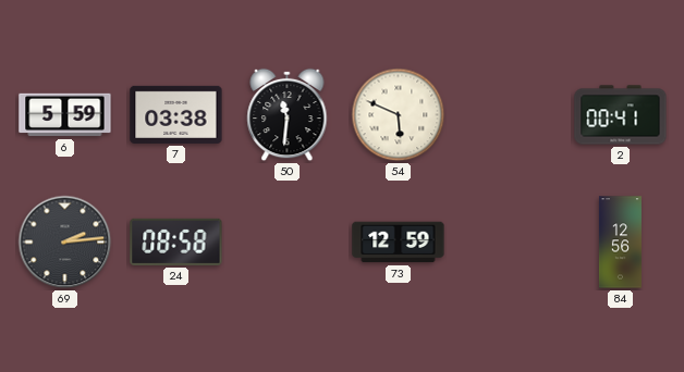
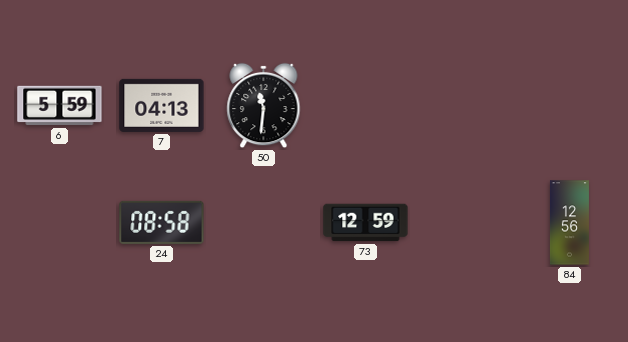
7: 03:38 -> 04:13 (162, 105)
54: 5:49 -> none (399, 115)
2: 00:41 -> none (621, 115)
69: 2:14 -> none (65, 243)
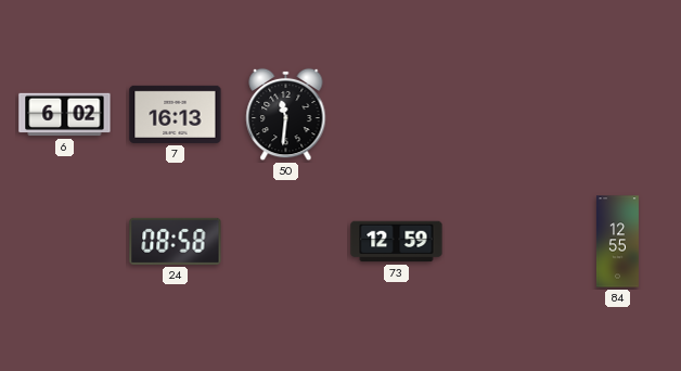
6: 5:59 -> 6:02 (65, 115)
7: 04:13 -> 16:13 (176, 114)
84: 12:56 -> 12:55 (617, 242)
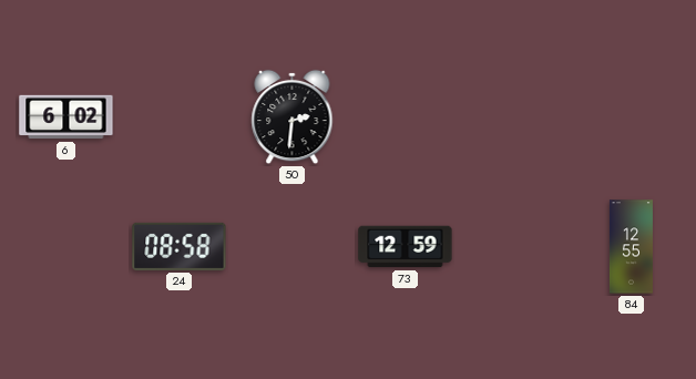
7: 16:13 -> none (176, 114)
50: 11:31 -> 2:31 (293, 117)
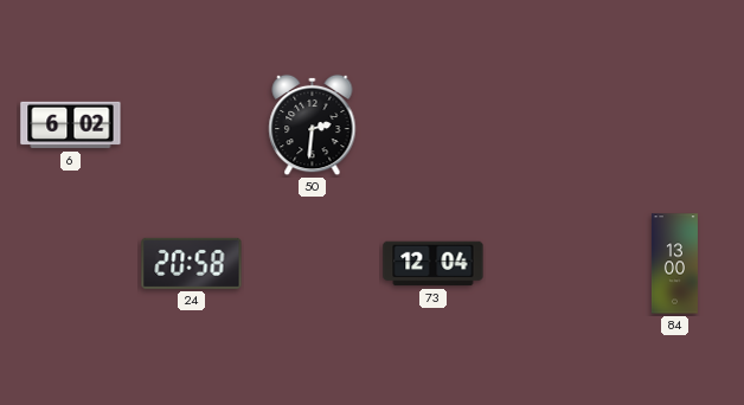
24: 08:58 -> 20:58 (192, 263)
73: 12:59 -> 12:04 (434, 264)
84: 12:55 -> 13:00 (674, 264)
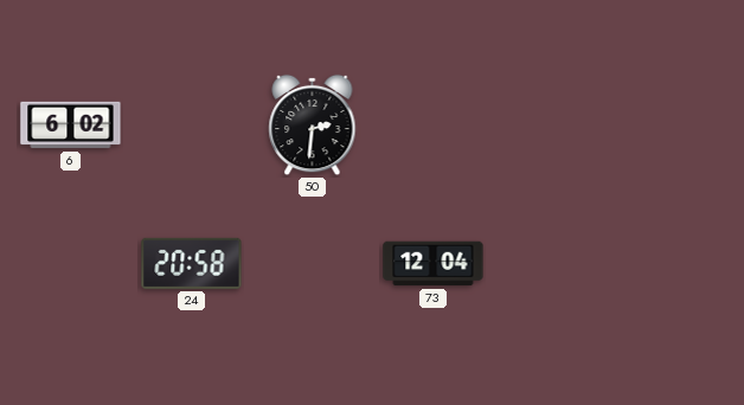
84: 13:00 -> none (674, 264)
